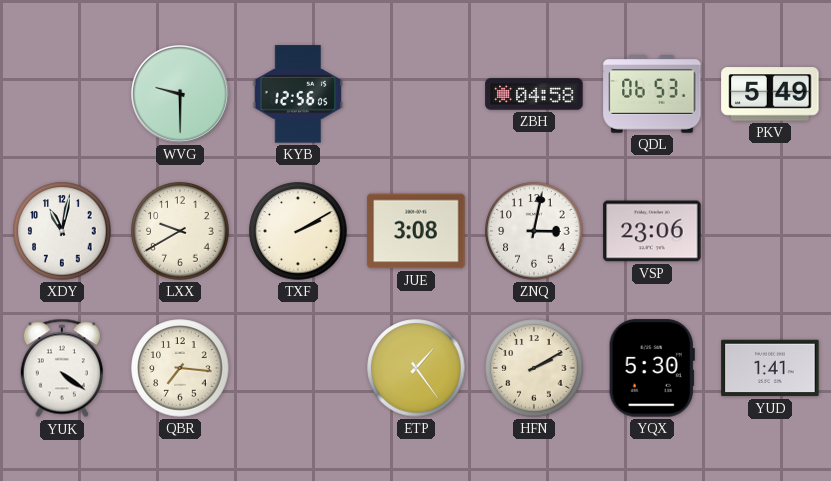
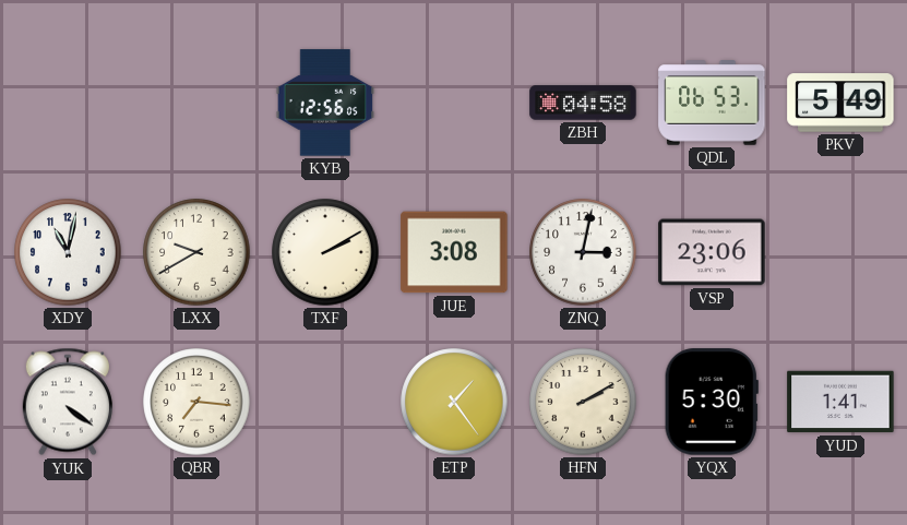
WVG: 9:30 -> none (181, 95)
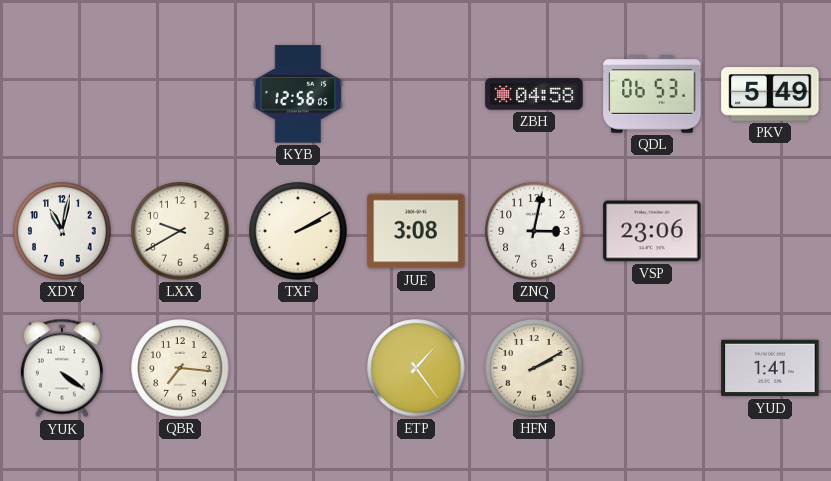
YQX: 5:30 -> none (712, 402)
